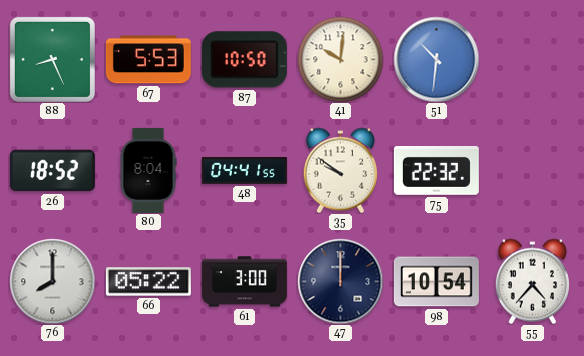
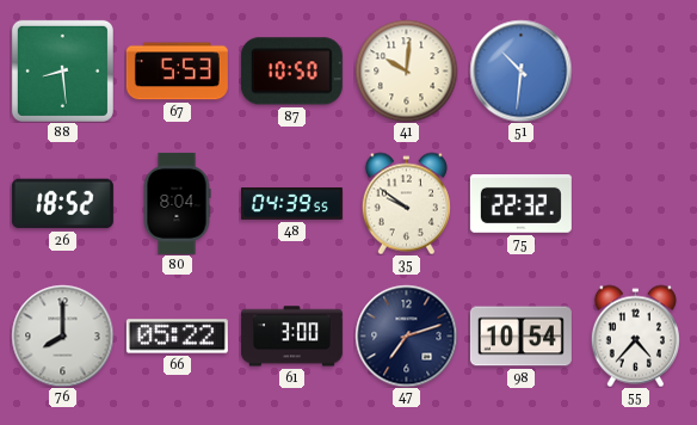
88: 8:26 -> 8:29 (62, 70)
48: 04:41 -> 04:39 (291, 204)
47: 12:00 -> 7:12 (406, 335)
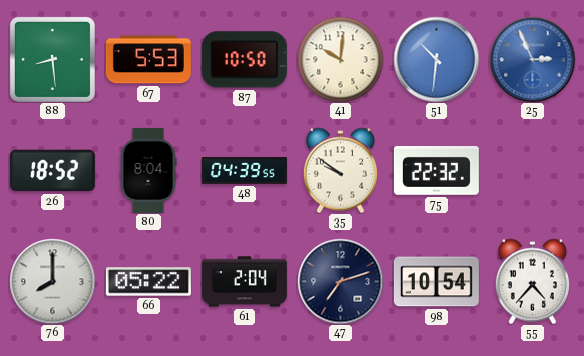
25: none -> 2:56 (532, 59)
61: 3:00 -> 2:04 (244, 282)
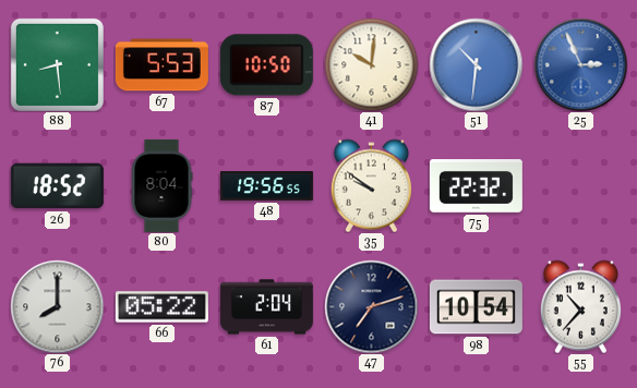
48: 04:39 -> 19:56 (266, 186)
55: 4:37 -> 10:37 (580, 306)
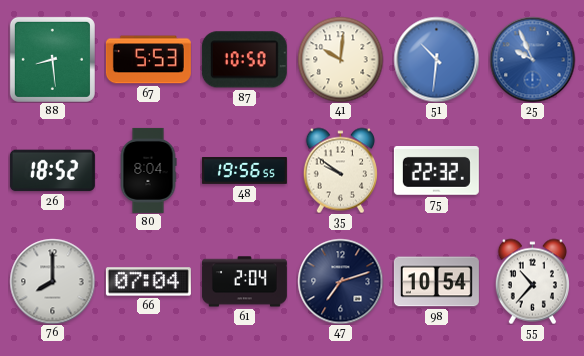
25: 2:56 -> 9:56 (532, 59)
66: 05:22 -> 07:04 (148, 282)
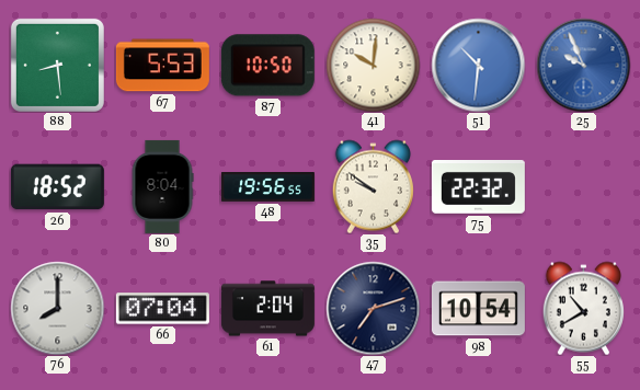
55: 10:37 -> 10:40 (583, 308)
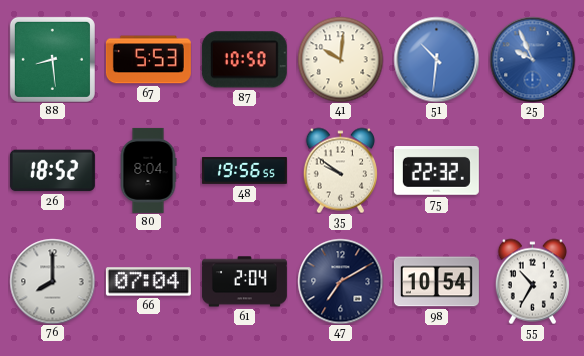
47: 7:12 -> 7:10 (340, 281)
55: 10:40 -> 10:35 (532, 281)
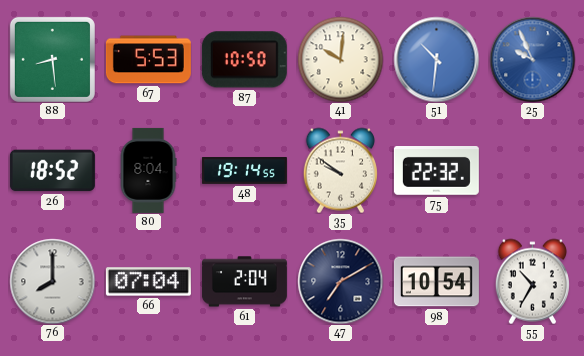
48: 19:56 -> 19:14 (244, 171)
